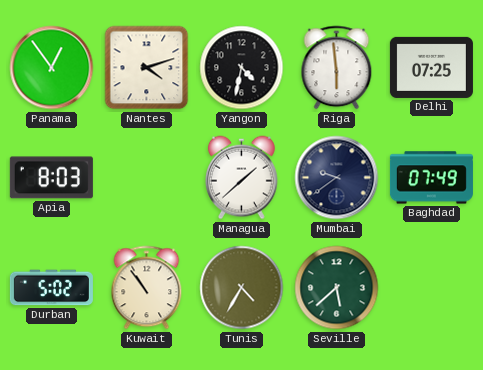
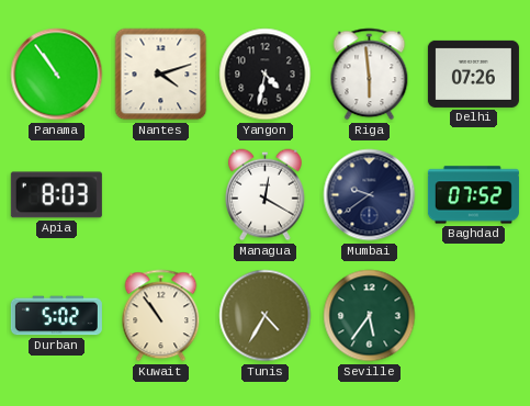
Panama: 12:54 -> 10:54 (57, 75)
Delhi: 07:25 -> 07:26 (473, 74)
Managua: 1:38 -> 12:20 (266, 195)
Baghdad: 07:49 -> 07:52 (473, 195)
Seville: 5:38 -> 5:36 (370, 316)
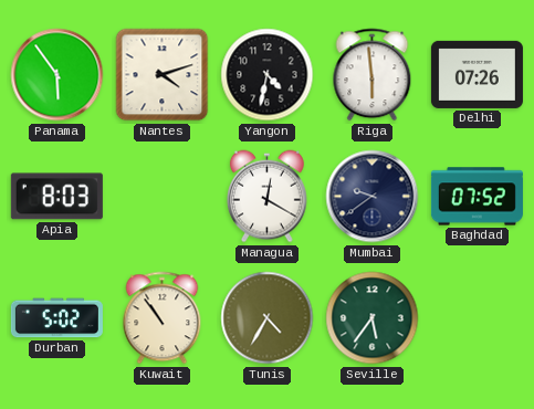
Panama: 10:54 -> 5:54 (57, 75)
